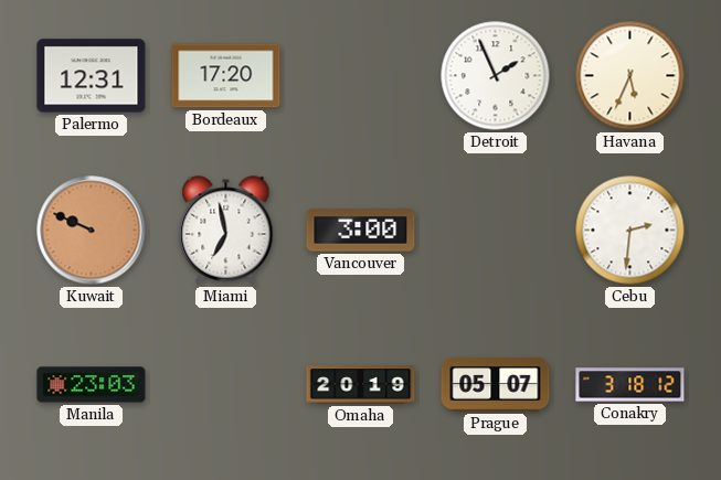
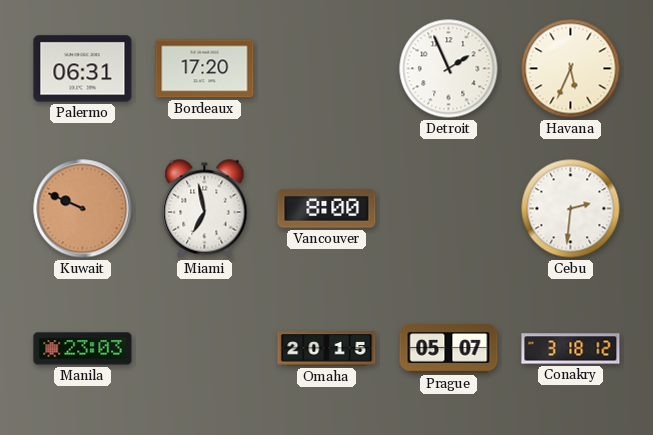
Palermo: 12:31 -> 06:31 (83, 69)
Vancouver: 3:00 -> 8:00 (327, 209)
Omaha: 20:19 -> 20:15 (327, 349)
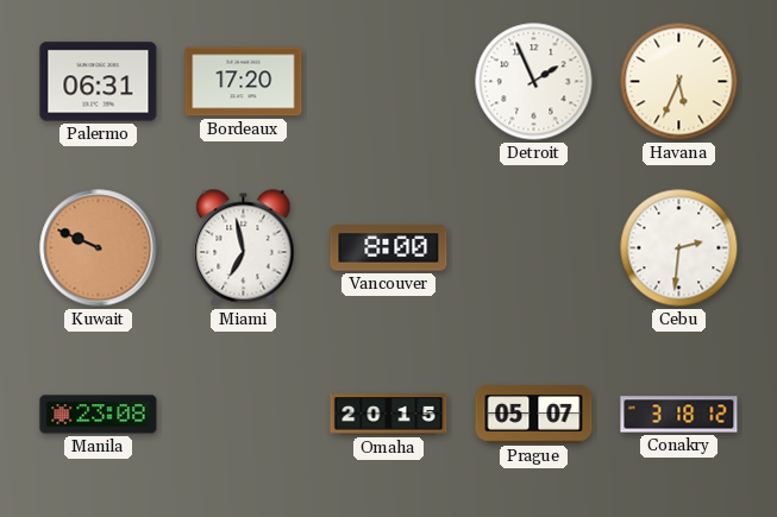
Manila: 23:03 -> 23:08 (99, 415)
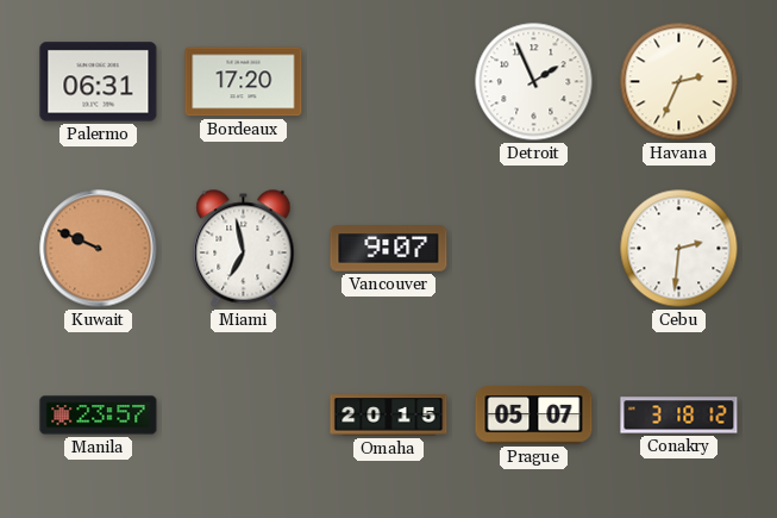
Havana: 5:34 -> 2:34 (679, 82)
Vancouver: 8:00 -> 9:07 (389, 249)
Manila: 23:08 -> 23:57 (99, 416)
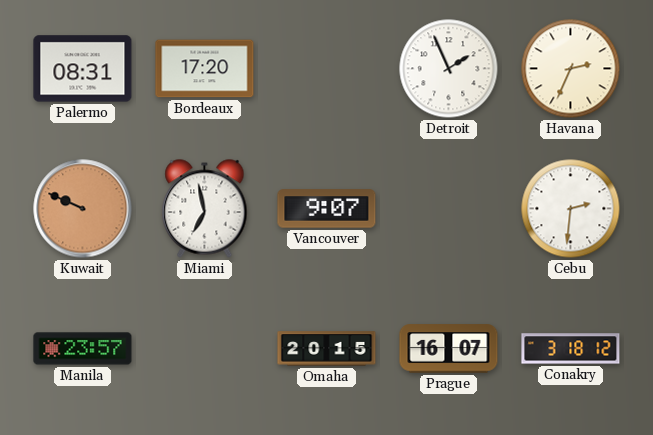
Palermo: 06:31 -> 08:31 (83, 69)
Prague: 05:07 -> 16:07 (449, 349)
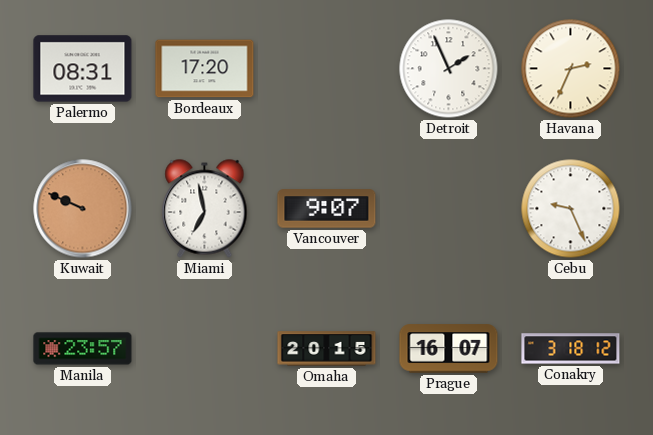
Cebu: 2:31 -> 9:26 (571, 209)
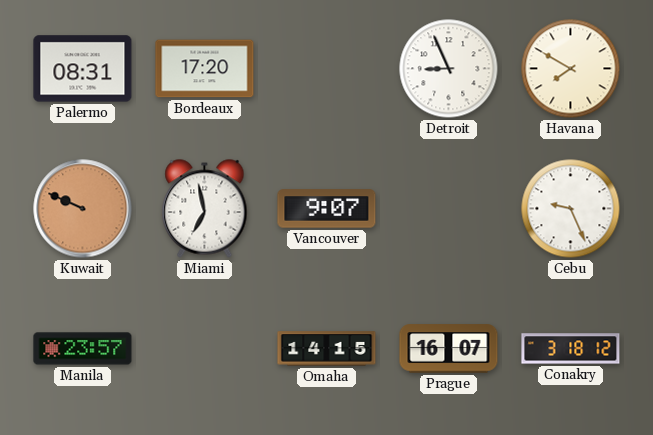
Detroit: 1:56 -> 8:56 (449, 69)
Havana: 2:34 -> 7:50 (571, 69)
Omaha: 20:15 -> 14:15 (327, 349)
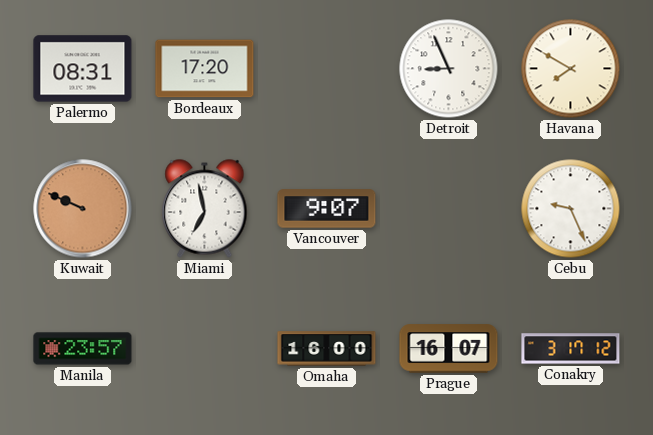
Omaha: 14:15 -> 16:00 (327, 349)
Conakry: 3:18 -> 3:17 (571, 349)
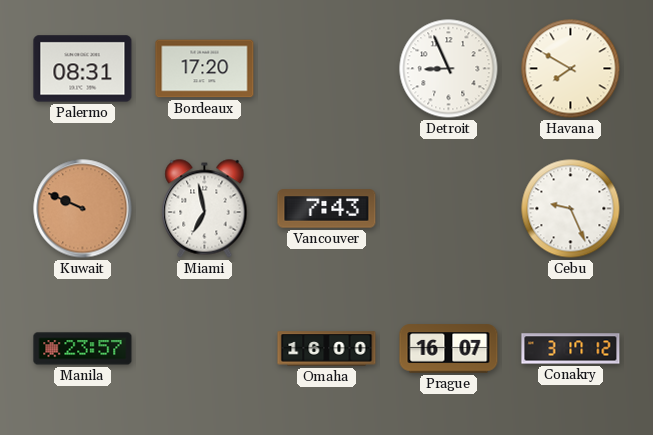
Vancouver: 9:07 -> 7:43 (327, 209)
